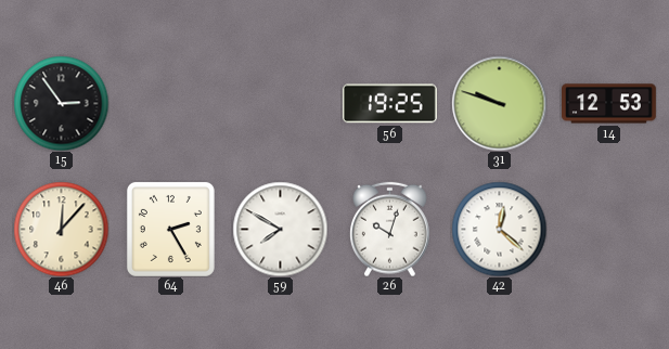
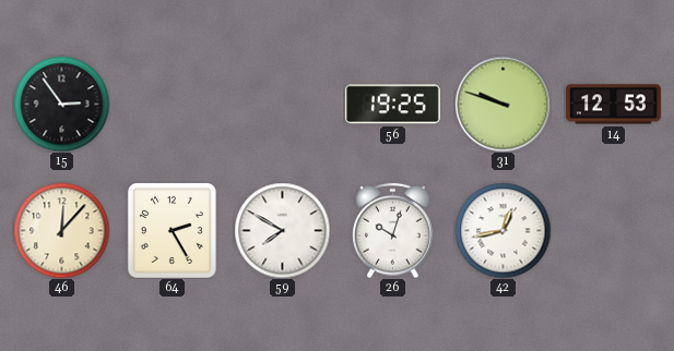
42: 12:22 -> 12:43 (502, 230)
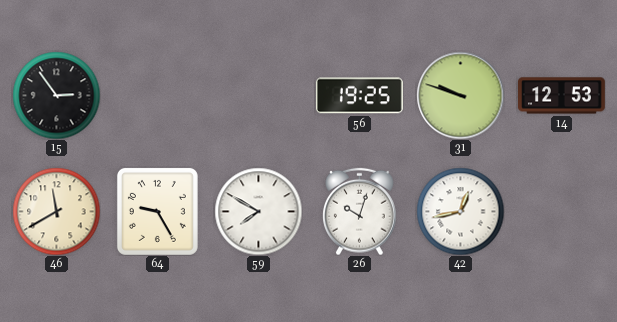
46: 12:07 -> 11:40 (56, 211)
64: 2:25 -> 9:25 (157, 211)
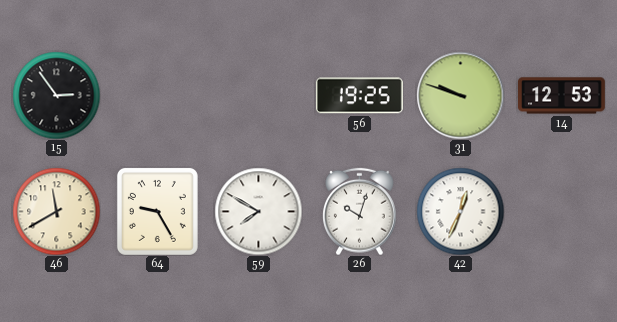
42: 12:43 -> 12:34 (460, 211)
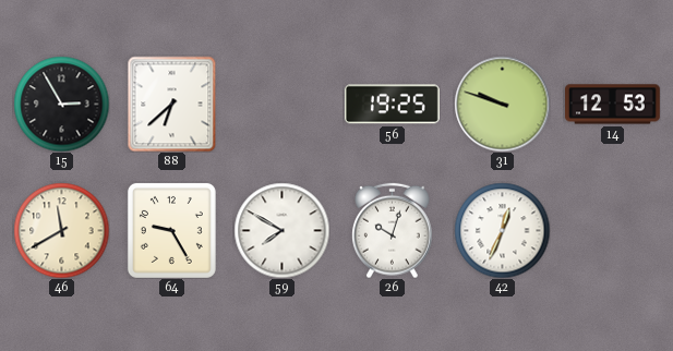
15: 2:54 -> 2:55 (61, 104)
88: none -> 6:38 (172, 104)
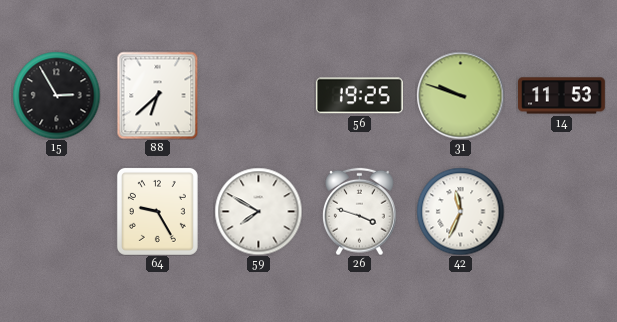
14: 12:53 -> 11:53 (562, 96)
46: 11:40 -> none (61, 230)
26: 10:03 -> 3:48 (360, 211)
42: 12:34 -> 11:34 (460, 211)
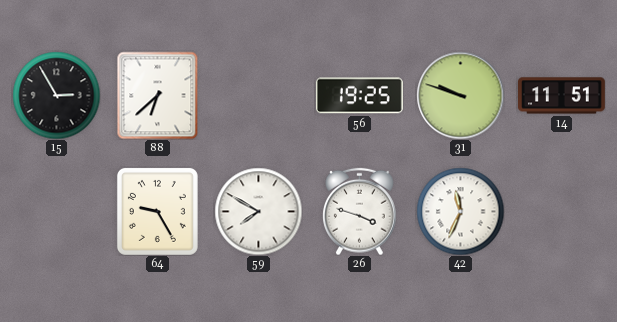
14: 11:53 -> 11:51 (562, 96)
